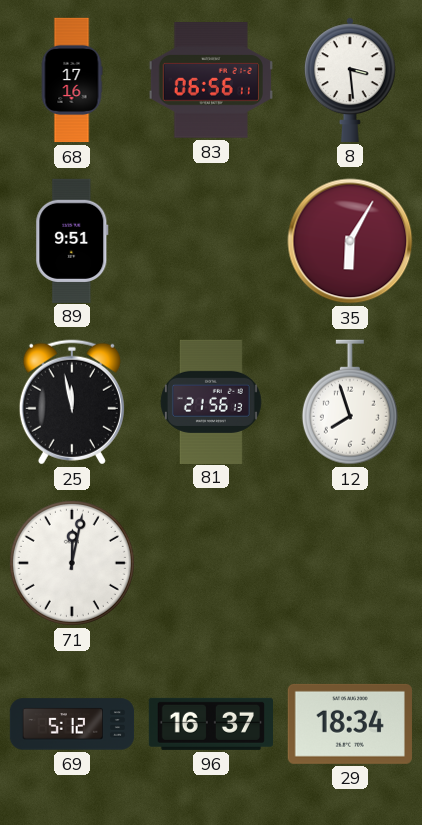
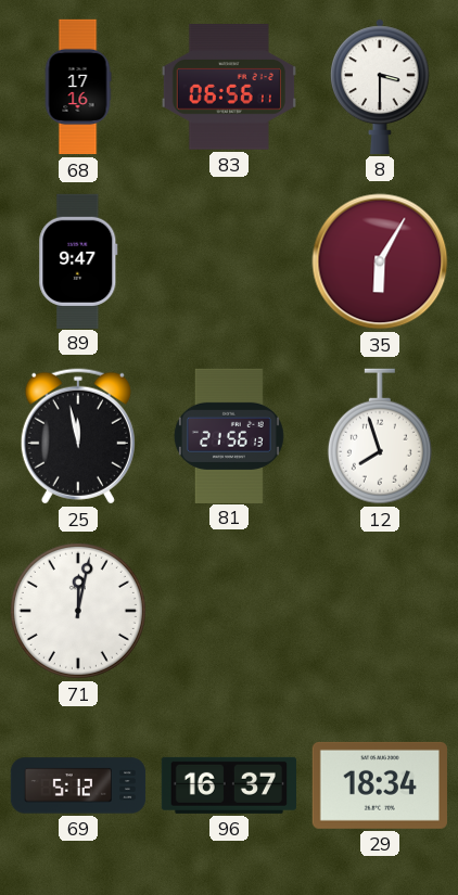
8: 3:29 -> 3:30 (381, 87)
89: 9:51 -> 9:47 (78, 260)
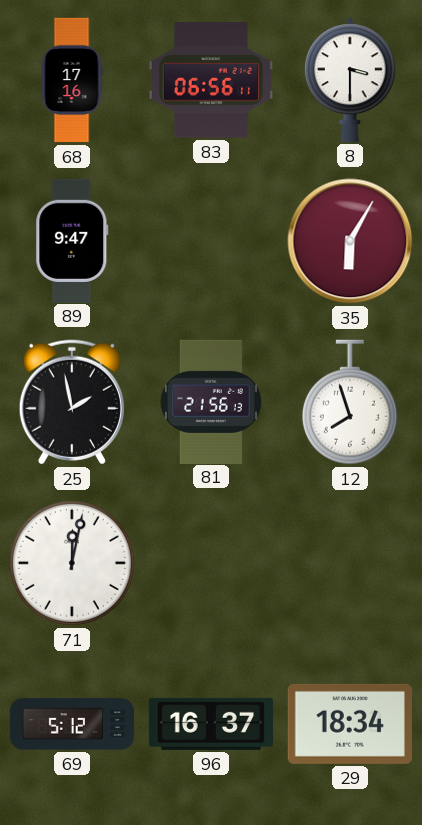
25: 11:58 -> 1:58 (72, 402)
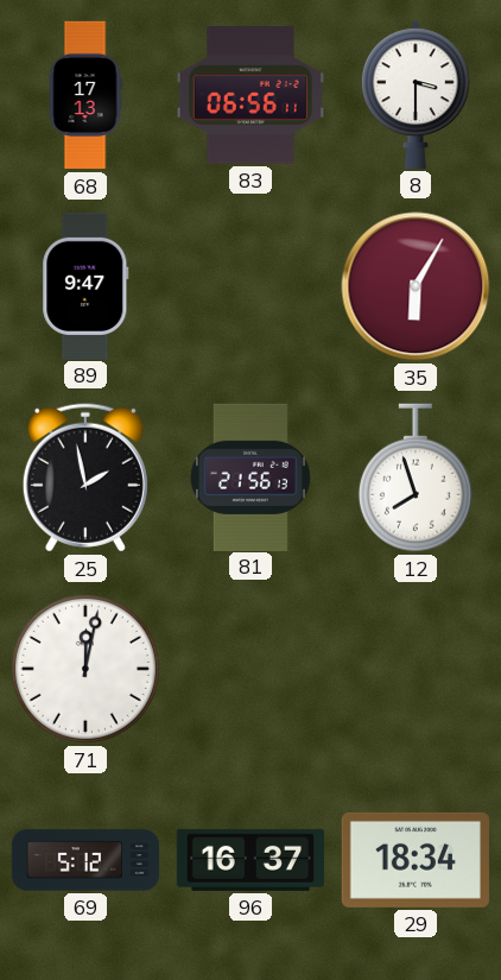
68: 17:16 -> 17:13 (85, 95)
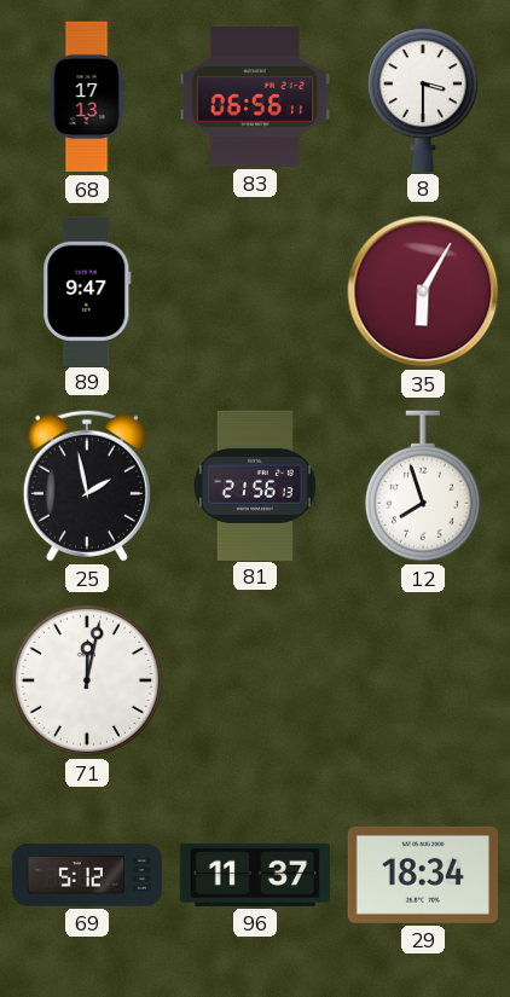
96: 16:37 -> 11:37 (254, 875)
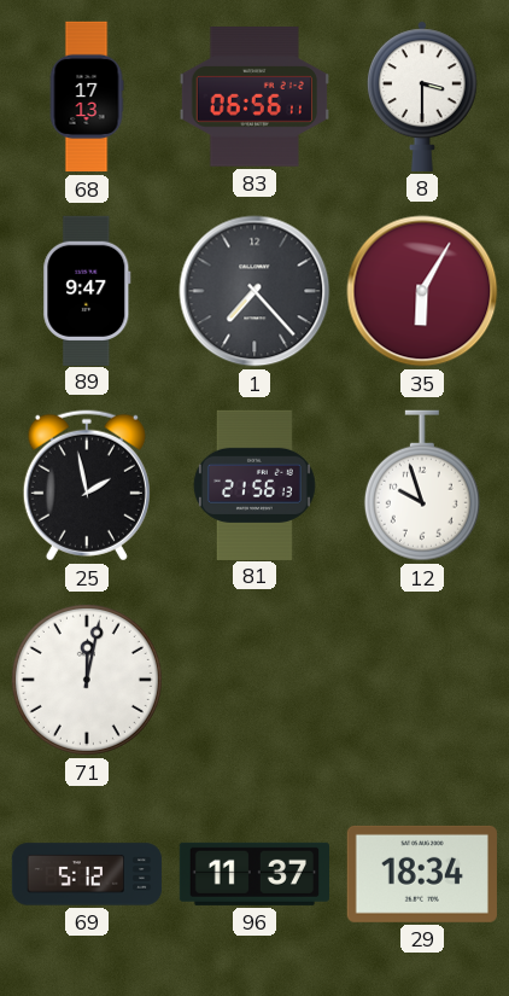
1: none -> 7:23 (255, 291)
12: 7:57 -> 9:57 (422, 485)
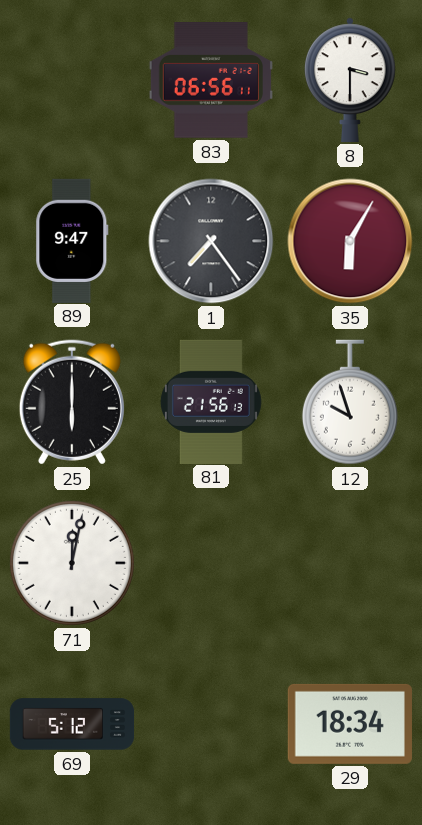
68: 17:13 -> none (87, 97)
1: 7:23 -> 7:24 (211, 241)
25: 1:58 -> 6:00 (72, 402)
96: 11:37 -> none (253, 874)
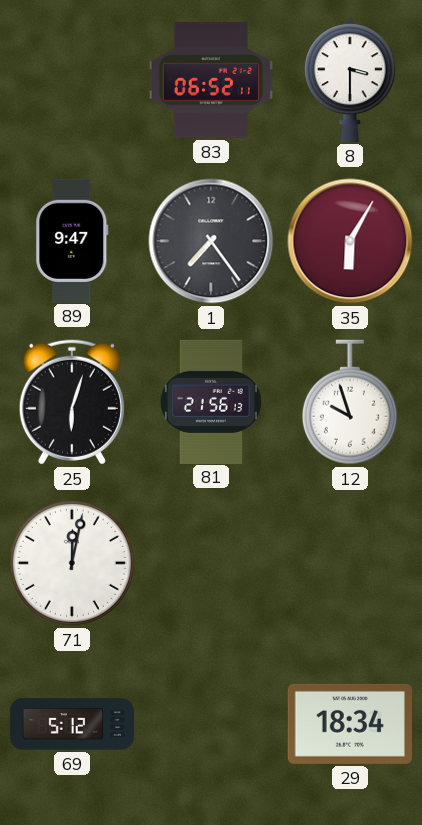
83: 06:56 -> 06:52 (211, 80)
25: 6:00 -> 6:03 (72, 402)
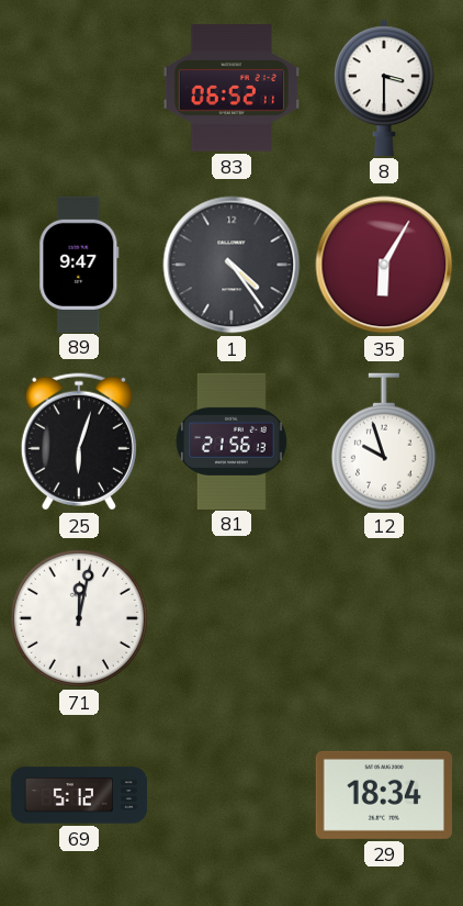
1: 7:24 -> 4:24 (231, 265)
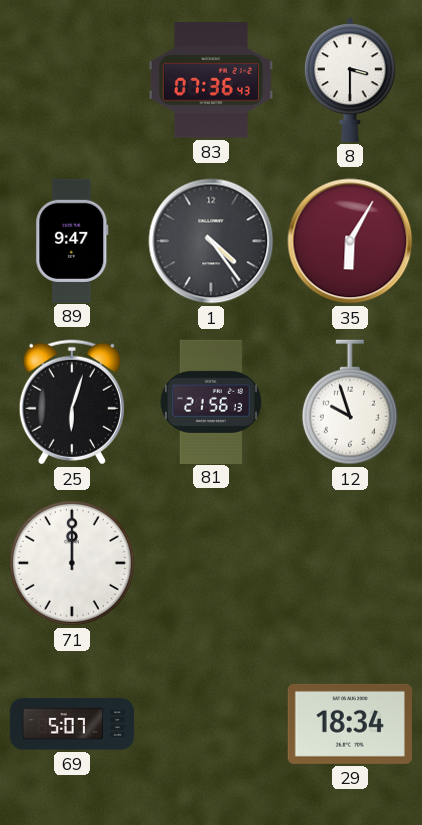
83: 06:52 -> 07:36 (211, 80)
71: 12:02 -> 12:00 (72, 563)
69: 5:12 -> 5:07 (72, 724)
